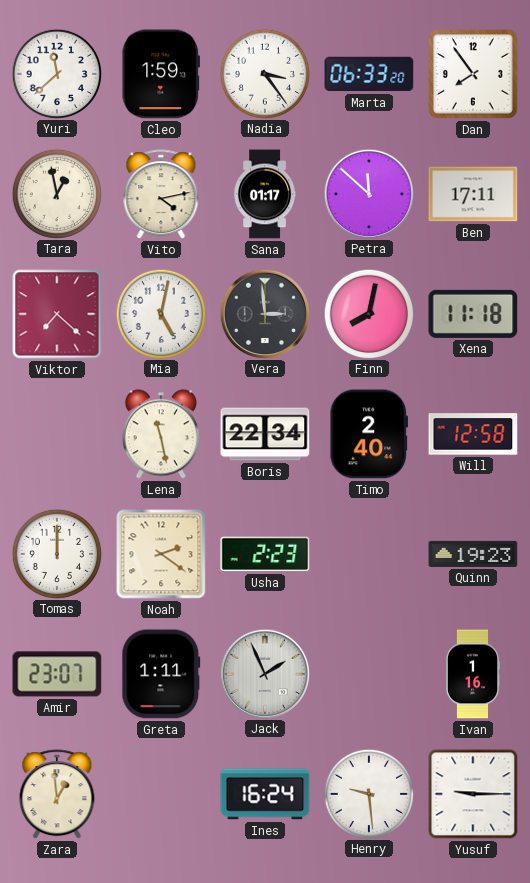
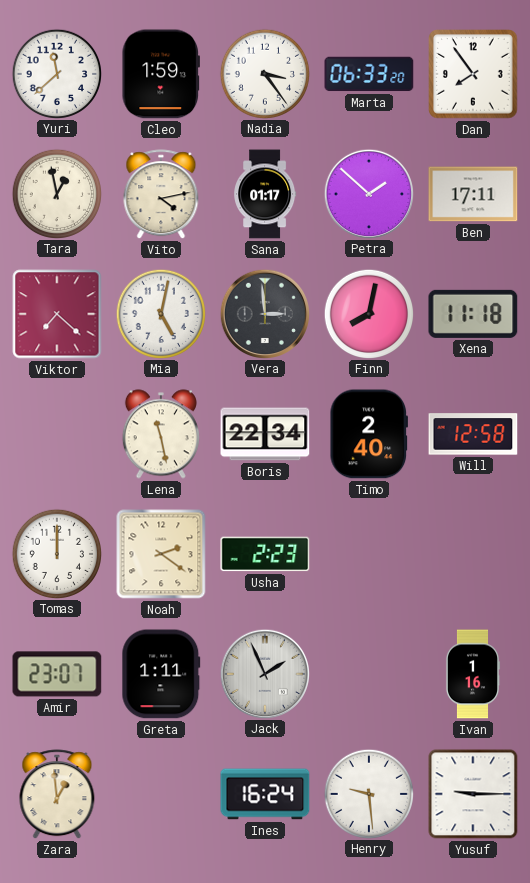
Petra: 11:52 -> 1:52 (368, 193)
Quinn: 19:23 -> none (473, 554)
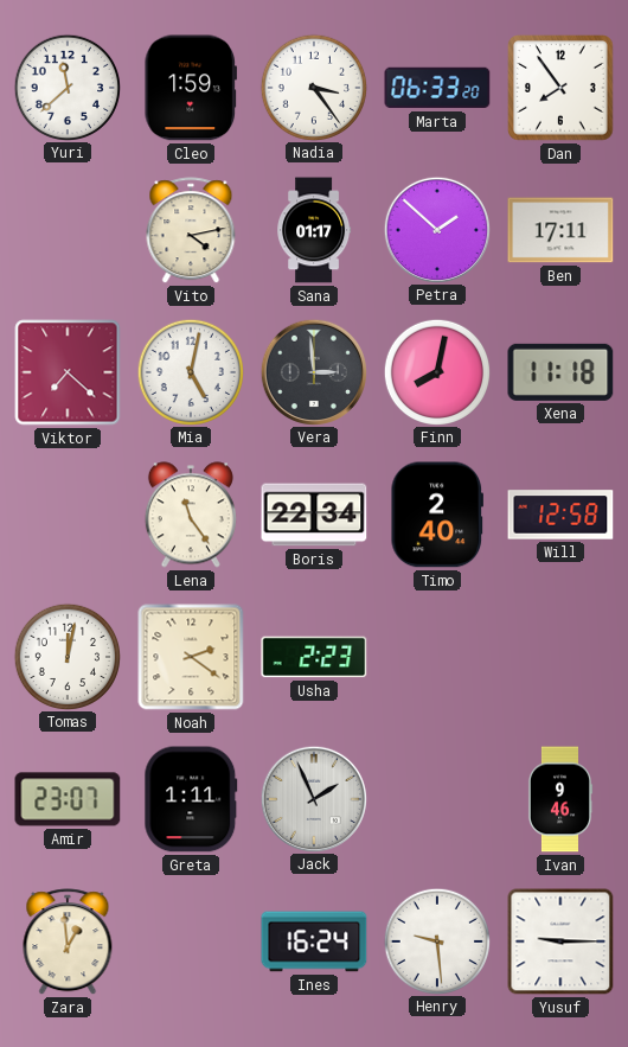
Tara: 12:58 -> none (56, 193)
Lena: 11:28 -> 11:24 (191, 515)
Tomas: 12:00 -> 12:02 (66, 656)
Ivan: 1:16 -> 9:46 (560, 799)
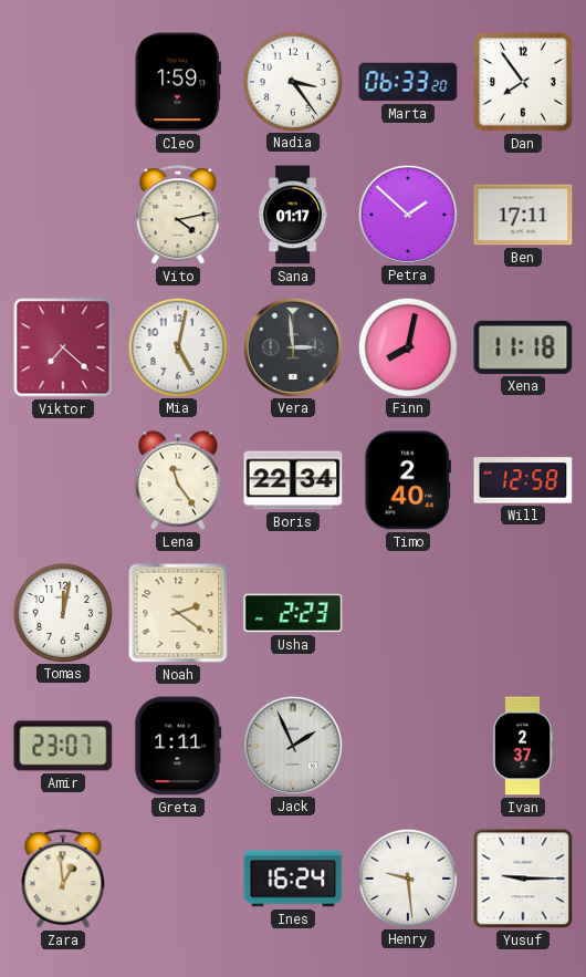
Yuri: 11:38 -> none (66, 87)
Ivan: 9:46 -> 2:37 (523, 746)
